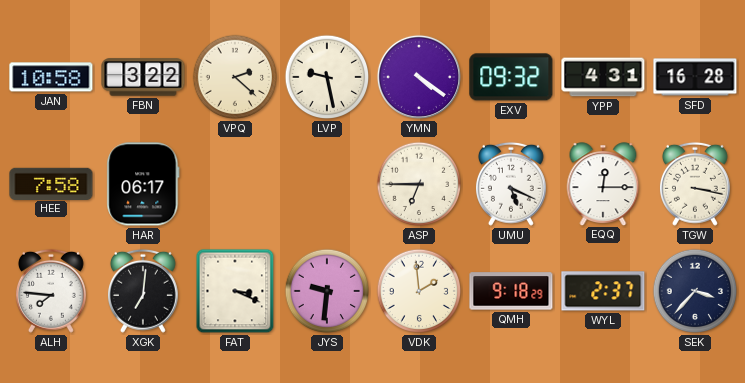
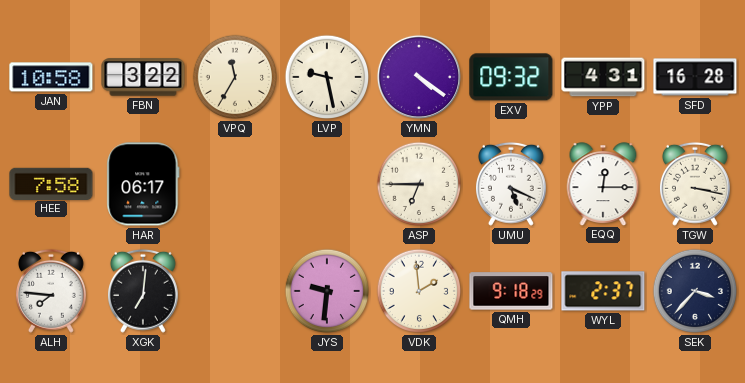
VPQ: 2:22 -> 11:35 (235, 77)
FAT: 3:19 -> none (235, 291)
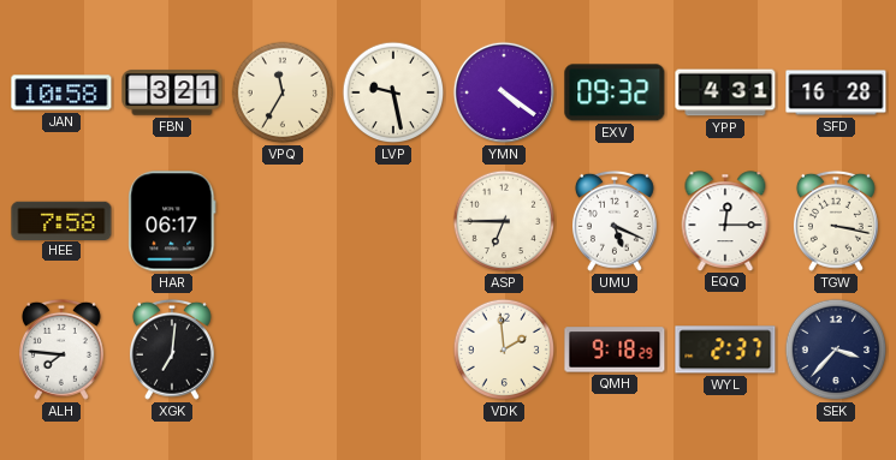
FBN: 3:22 -> 3:21 (172, 92)
JYS: 9:31 -> none (327, 291)
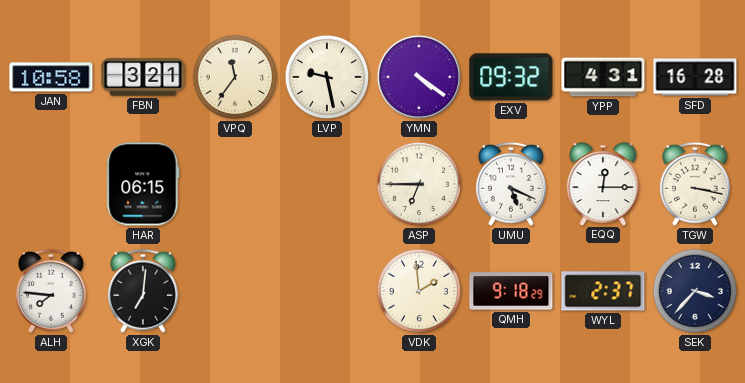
VPQ: 11:35 -> 11:36 (235, 77)
HEE: 7:58 -> none (61, 220)
HAR: 06:17 -> 06:15 (143, 184)
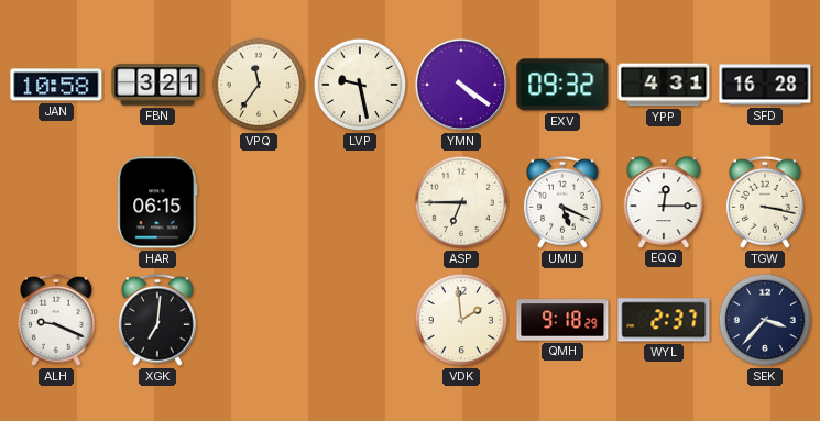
ALH: 7:46 -> 9:19 (56, 320)
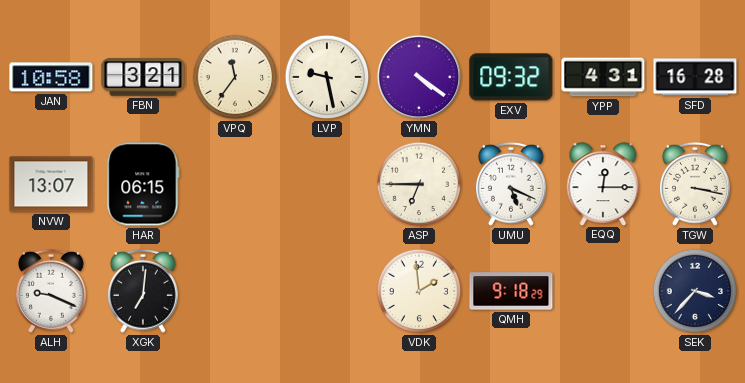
NVW: none -> 13:07 (51, 184)
WYL: 2:37 -> none (664, 320)
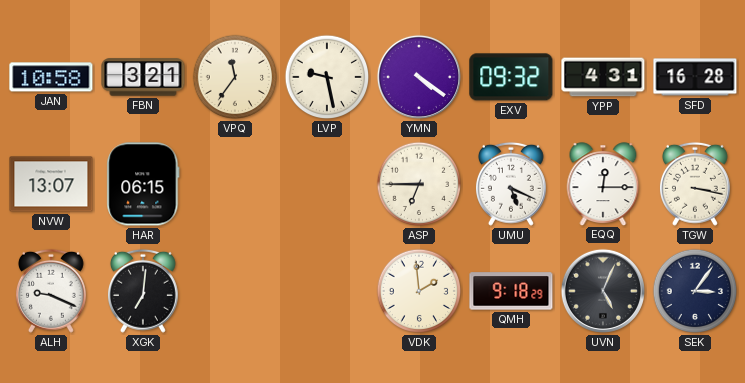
UVN: none -> 5:04 (603, 291)
SEK: 3:37 -> 3:06 (695, 291)
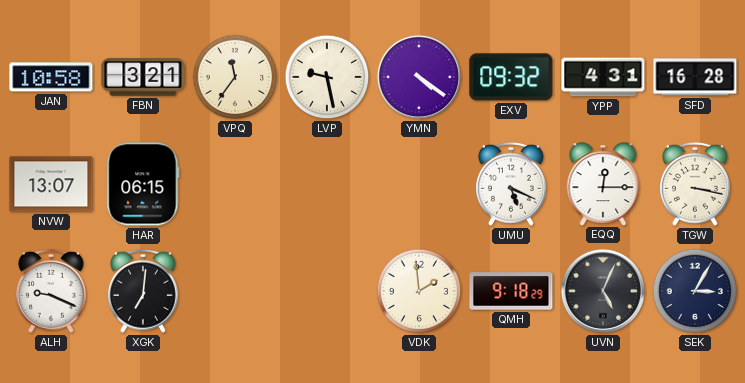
ASP: 6:45 -> none (419, 184)
SEK: 3:06 -> 3:05 (695, 291)
